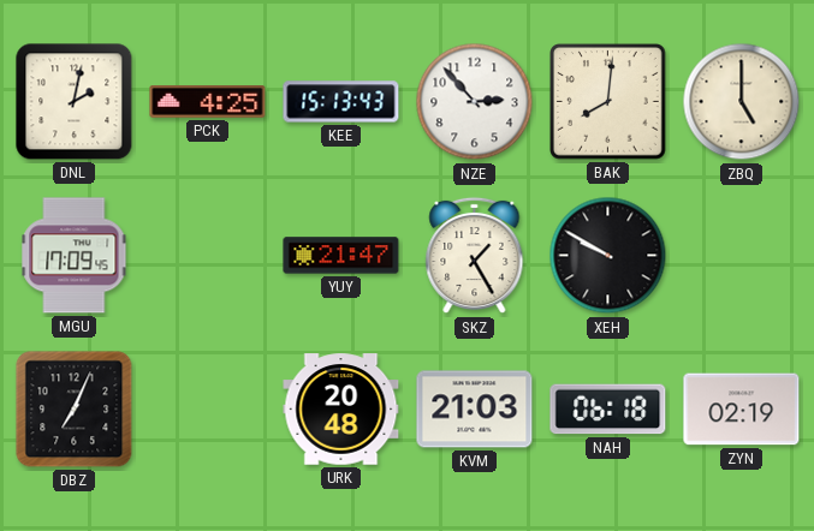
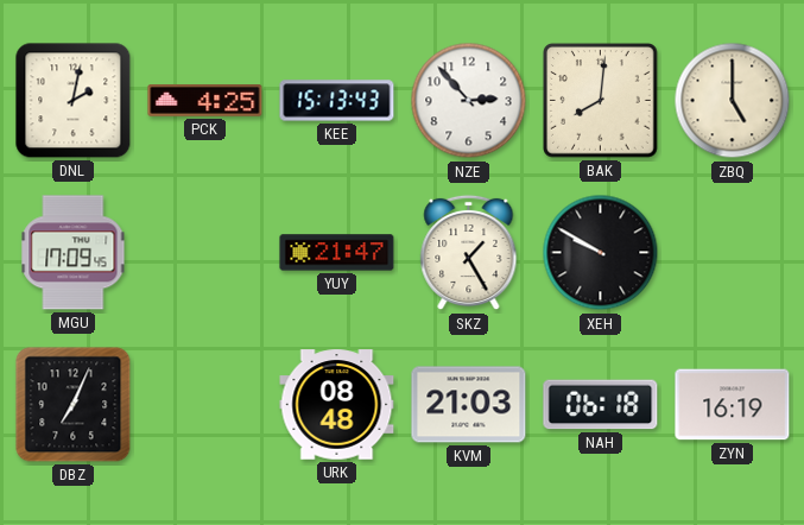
URK: 20:48 -> 08:48 (337, 405)
ZYN: 02:19 -> 16:19 (733, 405)
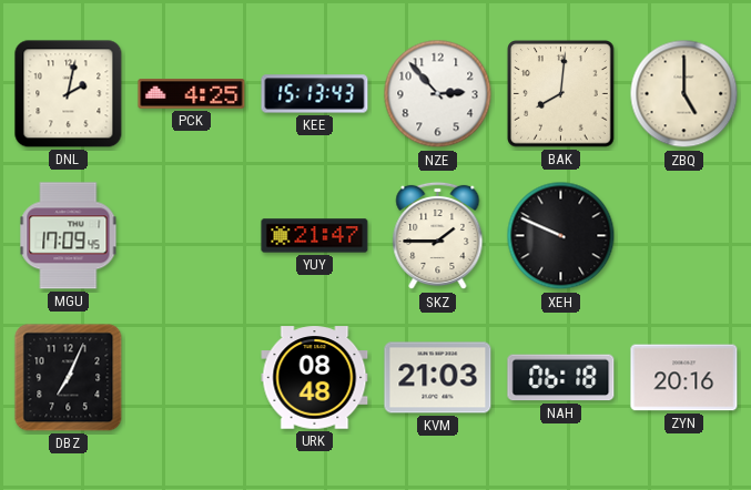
SKZ: 1:25 -> 1:45 (438, 236)
XEH: 9:50 -> 9:49 (561, 236)
ZYN: 16:19 -> 20:16 (684, 378)
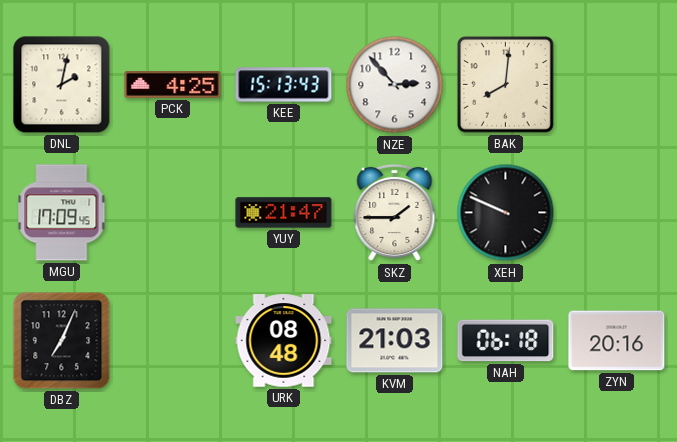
ZBQ: 5:00 -> none (684, 94)
